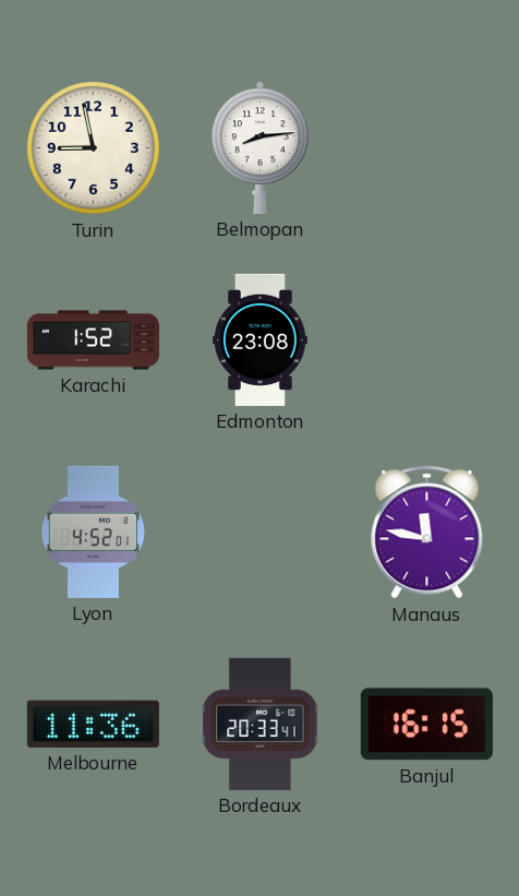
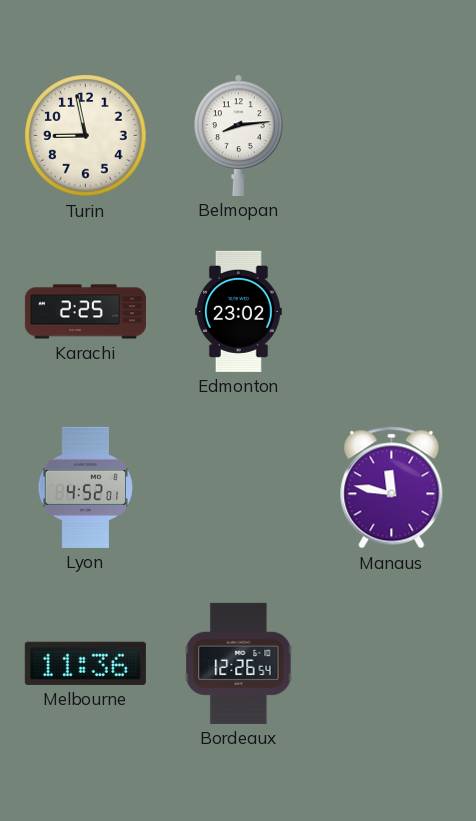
Karachi: 1:52 -> 2:25 (85, 312)
Edmonton: 23:08 -> 23:02 (239, 311)
Bordeaux: 20:33 -> 12:26 (239, 663)
Banjul: 16:15 -> none (426, 725)
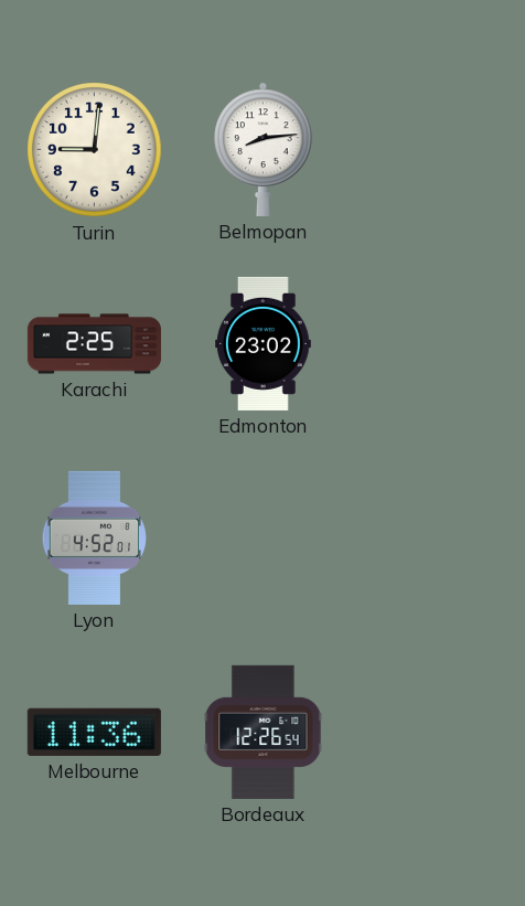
Turin: 8:58 -> 9:01 (95, 150)
Manaus: 11:47 -> none (392, 488)
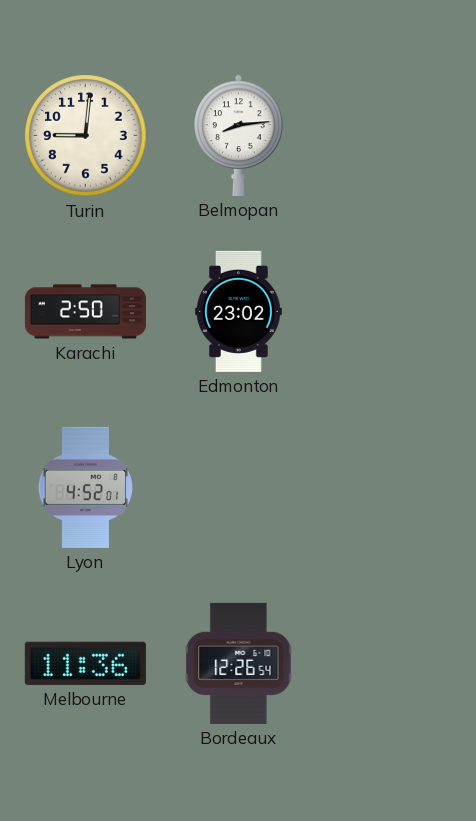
Karachi: 2:25 -> 2:50 (85, 312)
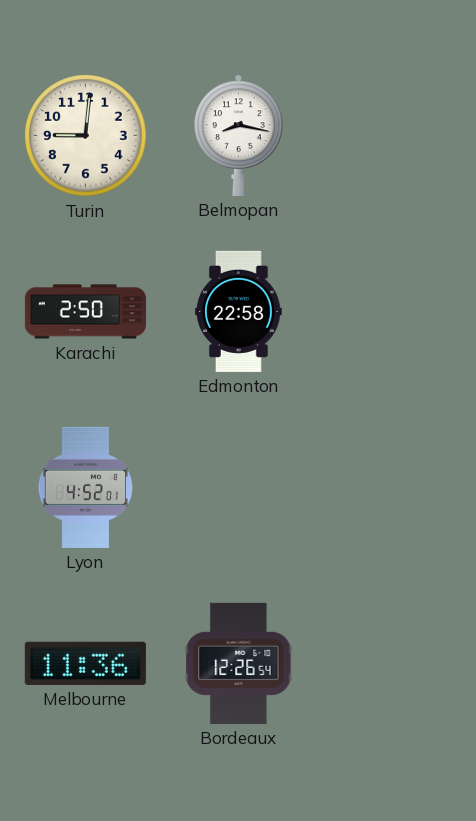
Belmopan: 8:14 -> 8:17 (239, 135)
Edmonton: 23:02 -> 22:58 (239, 311)
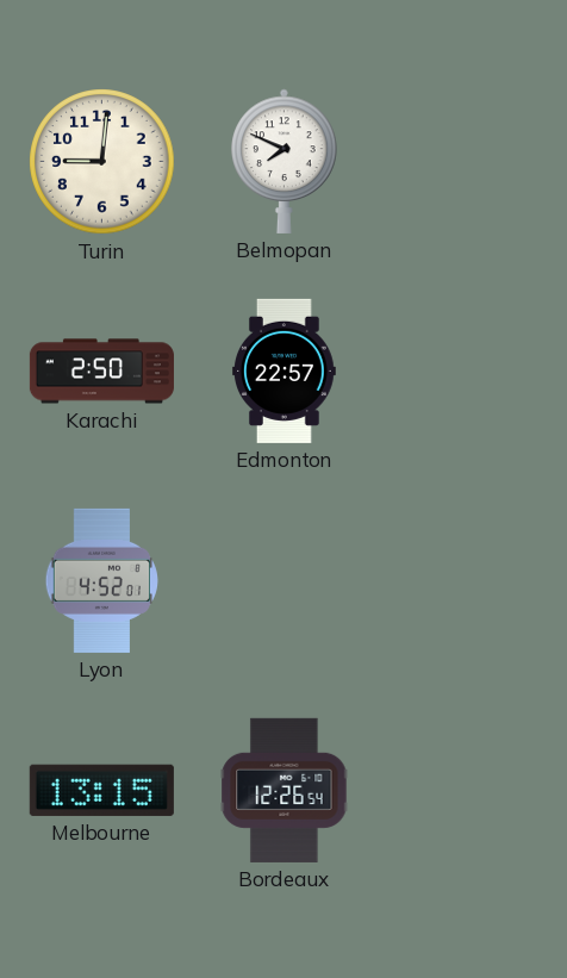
Belmopan: 8:17 -> 7:49 (285, 161)
Edmonton: 22:58 -> 22:57 (285, 370)
Melbourne: 11:36 -> 13:15 (101, 790)
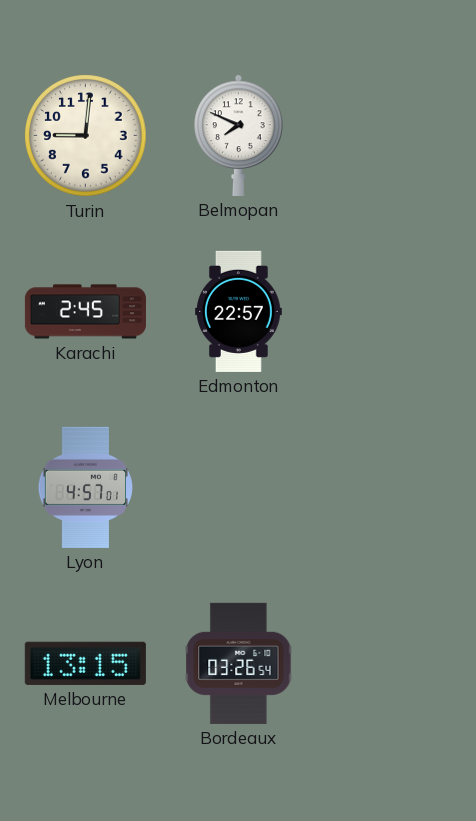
Karachi: 2:50 -> 2:45 (85, 312)
Lyon: 4:52 -> 4:57 (85, 487)
Bordeaux: 12:26 -> 03:26 (239, 663)
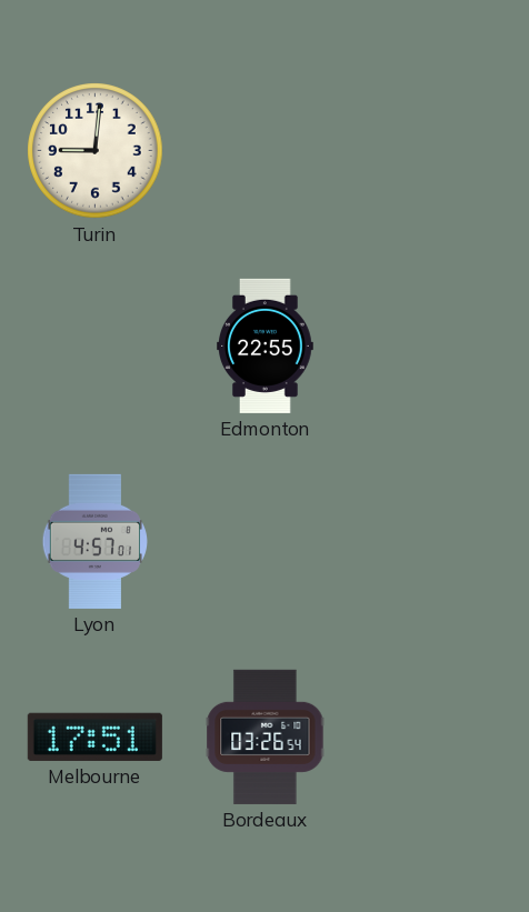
Belmopan: 7:49 -> none (239, 135)
Karachi: 2:45 -> none (85, 312)
Edmonton: 22:57 -> 22:55 (266, 345)
Melbourne: 13:15 -> 17:51 (94, 736)
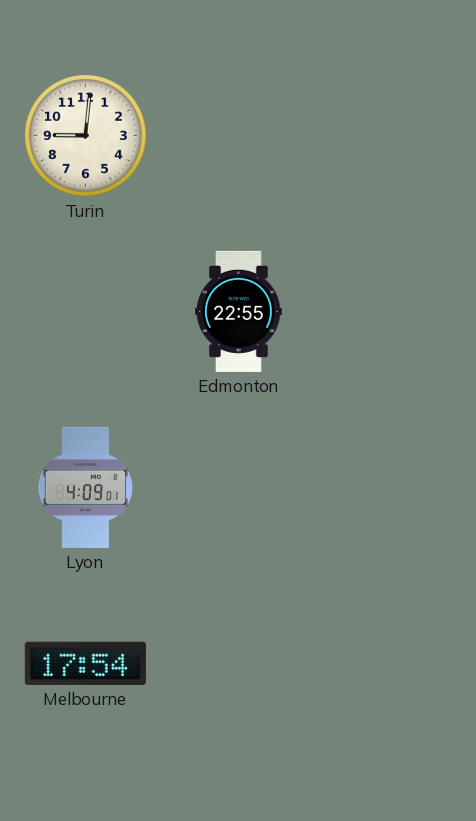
Lyon: 4:57 -> 4:09 (85, 487)
Melbourne: 17:51 -> 17:54 (85, 663)
Bordeaux: 03:26 -> none (266, 736)
